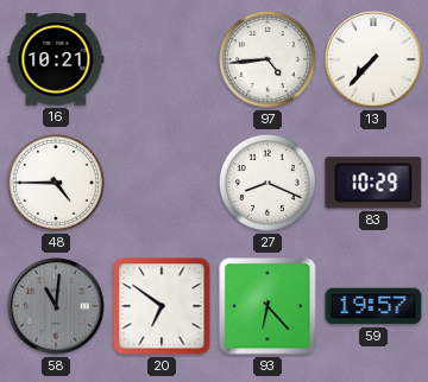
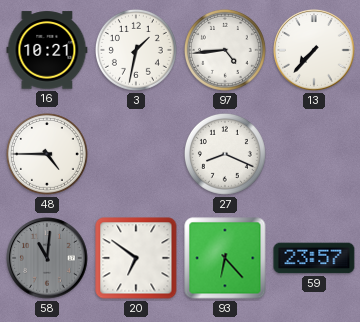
3: none -> 1:32 (136, 50)
83: 10:29 -> none (373, 183)
59: 19:57 -> 23:57 (314, 258)
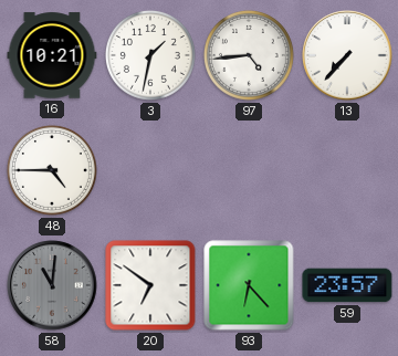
27: 8:19 -> none (225, 154)
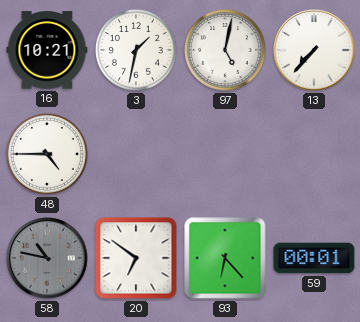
97: 4:44 -> 5:02 (225, 50)
58: 11:01 -> 10:47 (47, 258)
59: 23:57 -> 00:01 (314, 258)
